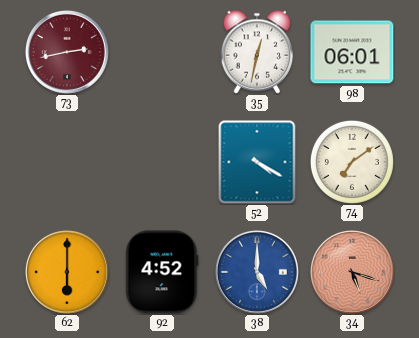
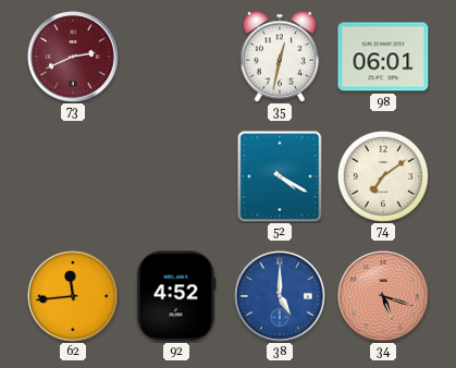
73: 2:43 -> 2:41 (73, 57)
62: 6:00 -> 11:44 (73, 296)
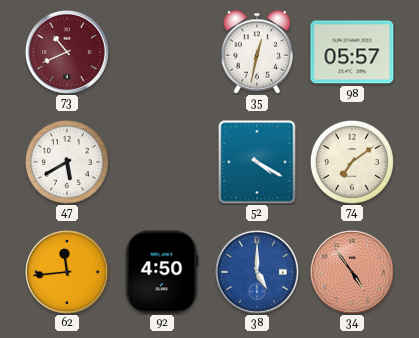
73: 2:41 -> 10:41 (67, 52)
98: 06:01 -> 05:57 (352, 52)
47: none -> 5:40 (67, 162)
92: 4:52 -> 4:50 (162, 272)
34: 5:18 -> 4:54 (352, 272)
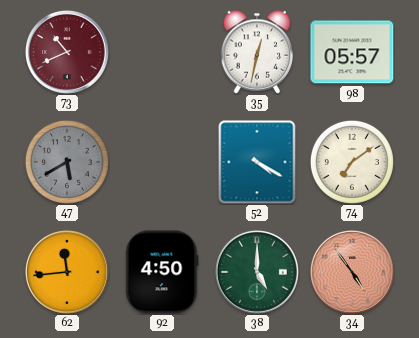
47 dial: white -> grey (67, 162)
38 dial: blue -> green (257, 272)
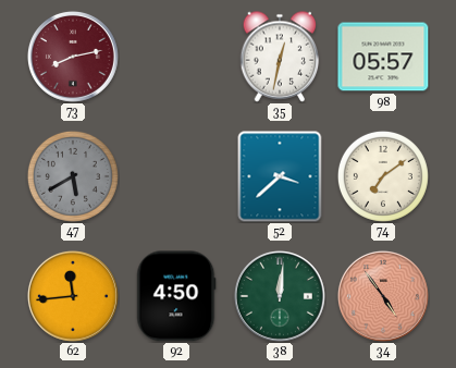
73: 10:41 -> 8:13 (73, 57)
52: 4:20 -> 3:38 (280, 176)
38: 5:00 -> 12:01 (280, 296)
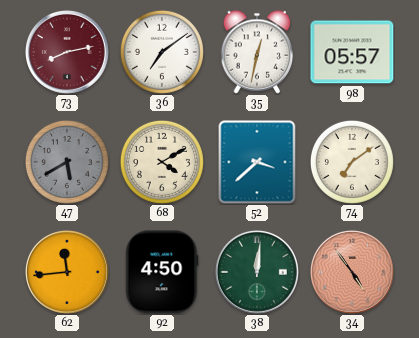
36: none -> 7:09 (162, 52)
68: none -> 4:10 (162, 162)
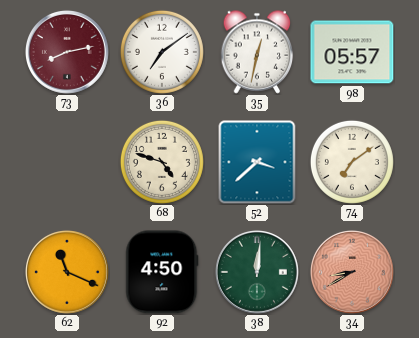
47: 5:40 -> none (67, 162)
68: 4:10 -> 4:48 (162, 162)
62: 11:44 -> 11:19 (67, 272)
34: 4:54 -> 8:40 (352, 272)
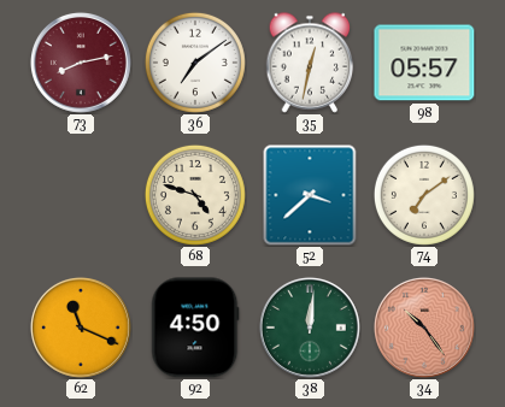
34: 8:40 -> 10:24 (424, 328)
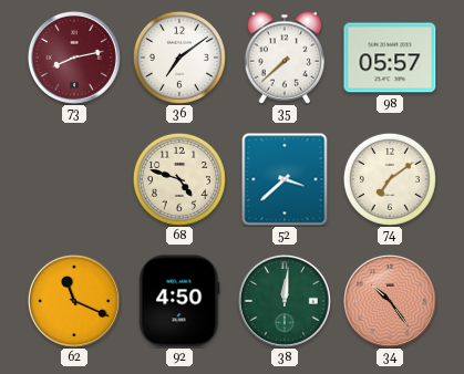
35: 12:32 -> 7:38 (285, 58)
